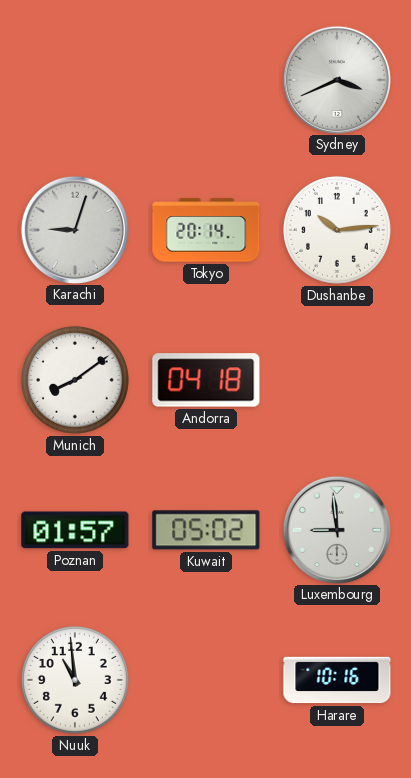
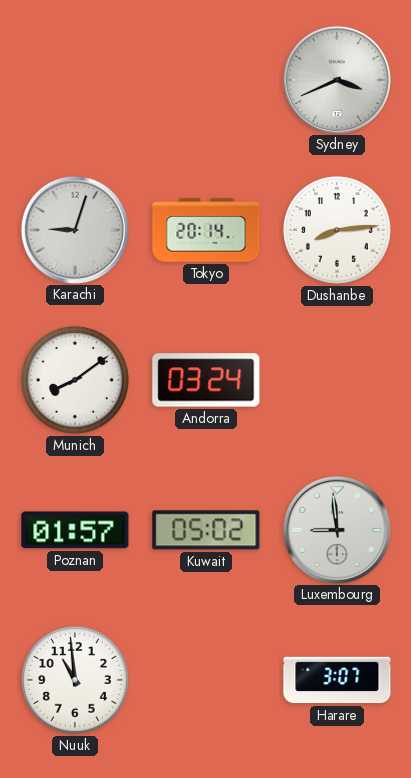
Dushanbe: 10:14 -> 8:14 (337, 230)
Andorra: 04:18 -> 03:24 (206, 380)
Harare: 10:16 -> 3:07 (337, 680)
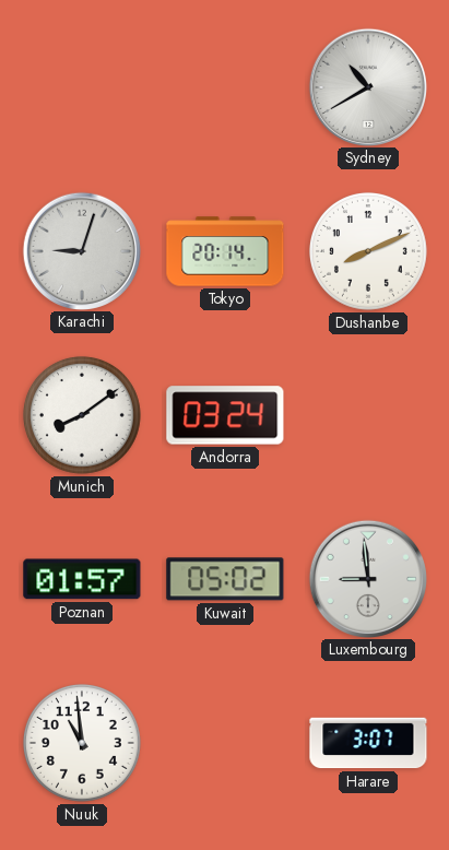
Sydney: 3:41 -> 10:40 (367, 86)
Dushanbe: 8:14 -> 8:11 (368, 251)
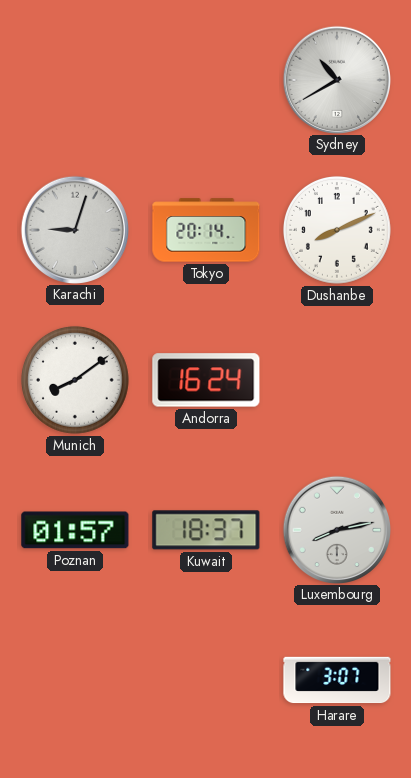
Andorra: 03:24 -> 16:24 (206, 380)
Kuwait: 05:02 -> 18:37 (206, 530)
Luxembourg: 8:59 -> 8:13 (336, 529)
Nuuk: 10:59 -> none (82, 743)
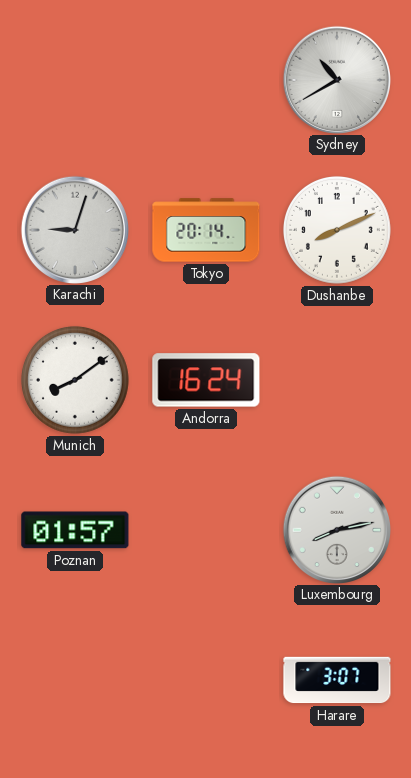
Kuwait: 18:37 -> none (206, 530)
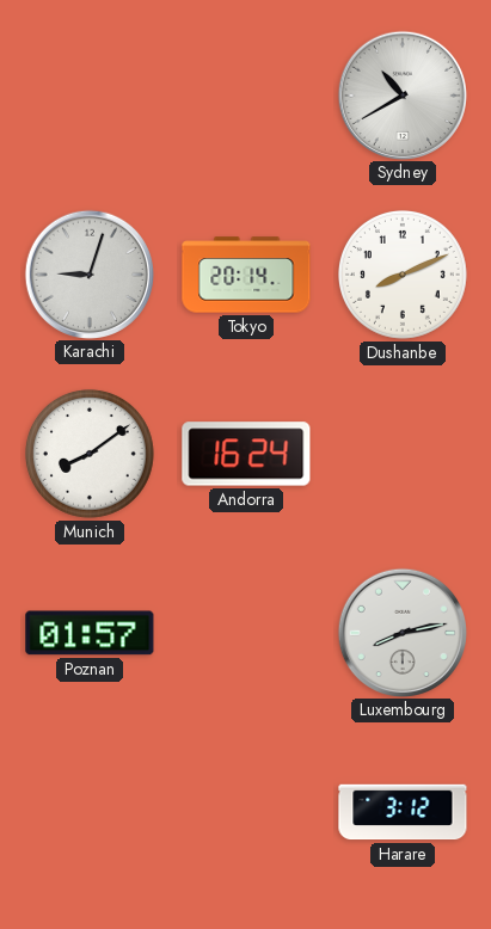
Harare: 3:07 -> 3:12 (403, 812)
